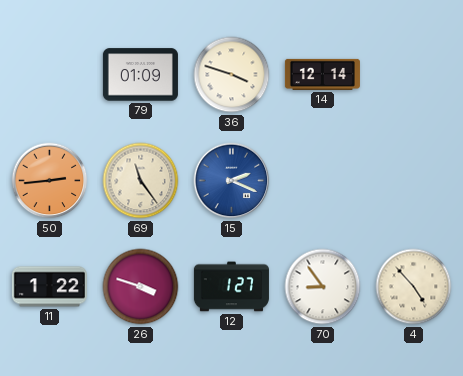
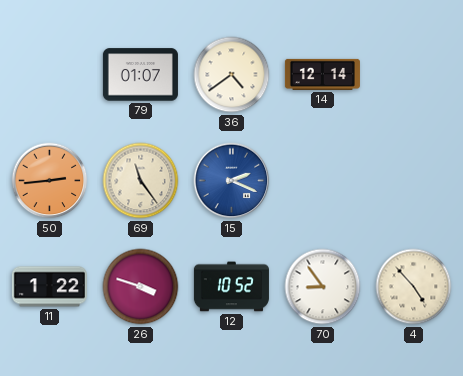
79: 01:09 -> 01:07 (140, 75)
36: 3:48 -> 4:39 (232, 75)
12: 1:27 -> 10:52 (231, 287)
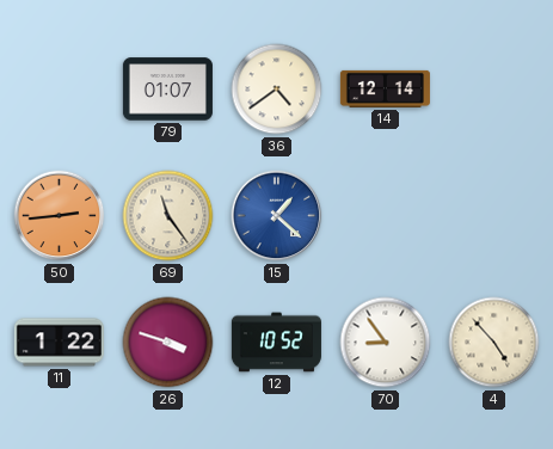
15: 2:19 -> 1:22 (277, 216)
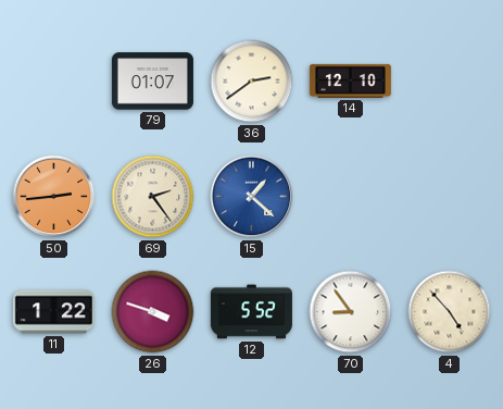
36: 4:39 -> 2:39 (252, 82)
14: 12:14 -> 12:10 (350, 80)
69: 11:24 -> 2:24 (153, 197)
12: 10:52 -> 5:52 (251, 312)
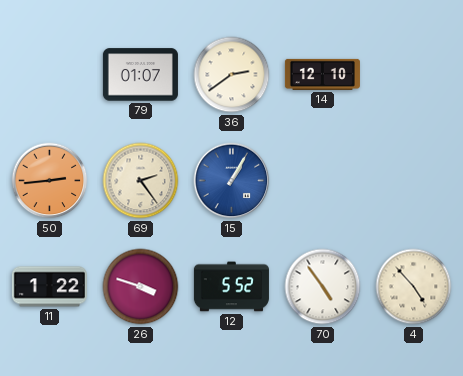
15: 1:22 -> 1:05 (232, 181)
70: 8:54 -> 4:54 (323, 287)
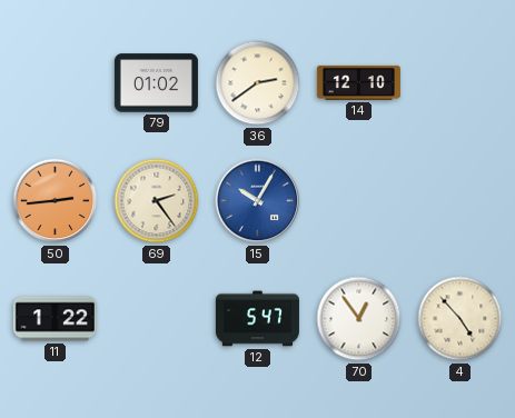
79: 01:07 -> 01:02 (156, 83)
15: 1:05 -> 10:05 (258, 201)
26: 3:48 -> none (141, 287)
12: 5:52 -> 5:47 (257, 319)
70: 4:54 -> 12:54 (359, 319)
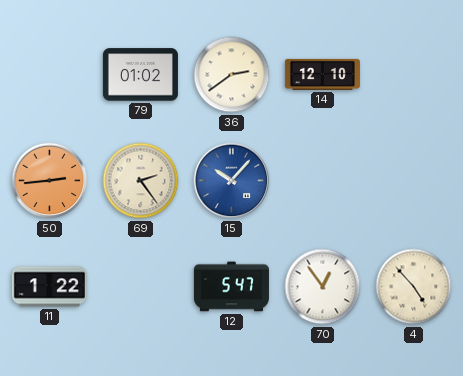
15: 10:05 -> 10:07 (232, 181)
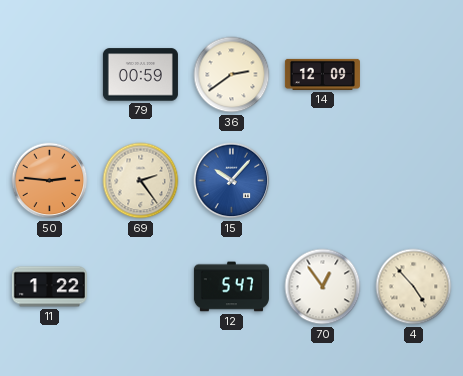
79: 01:02 -> 00:59 (140, 75)
14: 12:10 -> 12:09 (322, 74)
50: 2:44 -> 2:46 (50, 181)
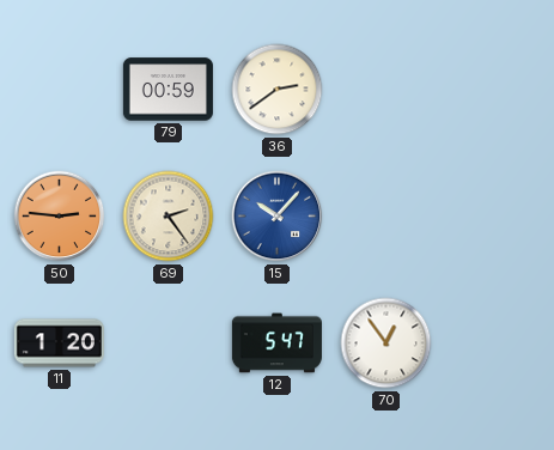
14: 12:09 -> none (322, 74)
11: 1:22 -> 1:20 (59, 343)
4: 4:53 -> none (414, 287)
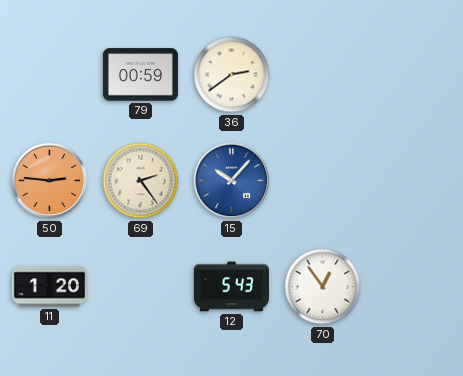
12: 5:47 -> 5:43 (231, 287)
